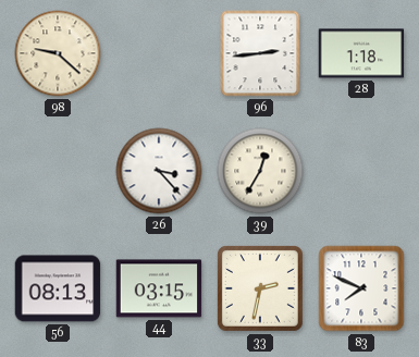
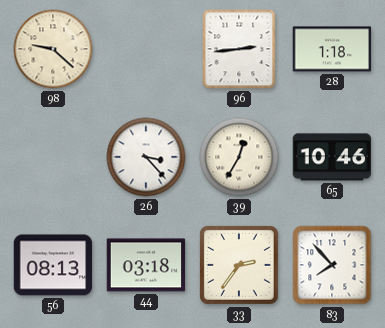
65: none -> 10:46 (332, 157)
44: 03:15 -> 03:18 (146, 265)
33: 2:32 -> 2:36 (239, 265)
83: 7:49 -> 7:53 (332, 265)
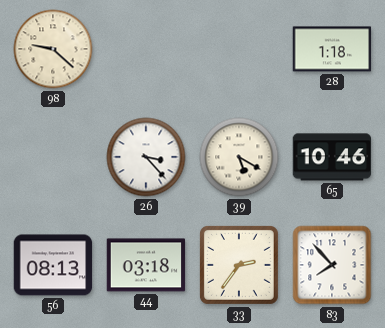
96: 2:44 -> none (239, 49)
39: 12:35 -> 5:20 (239, 157)
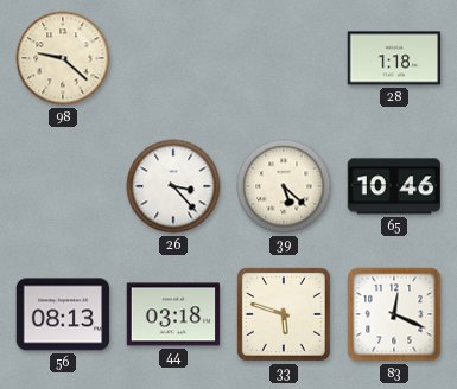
39: 5:20 -> 5:22 (284, 186)
33: 2:36 -> 5:48 (284, 314)
83: 7:53 -> 12:19 (394, 314)
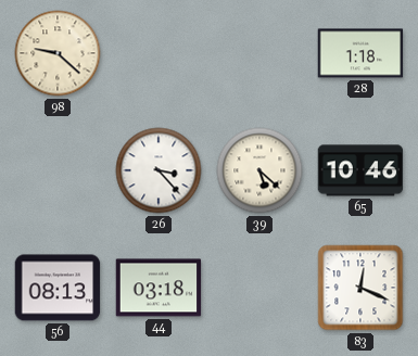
33: 5:48 -> none (284, 314)
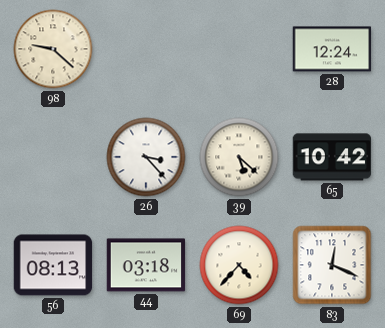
28: 1:18 -> 12:24 (332, 49)
65: 10:46 -> 10:42 (332, 157)
69: none -> 4:37 (239, 265)
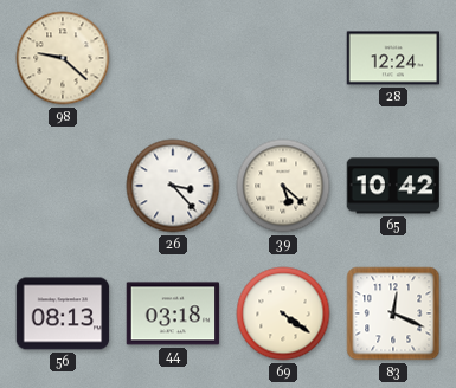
69: 4:37 -> 4:21 (283, 313)
